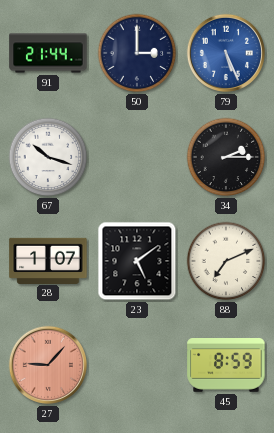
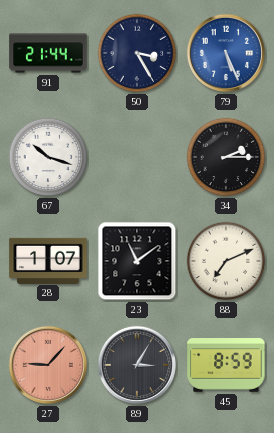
50: 3:00 -> 3:25 (137, 53)
23: 5:09 -> 11:09 (137, 261)
89: none -> 3:05 (137, 365)
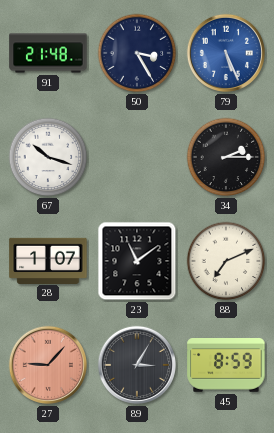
91: 21:44 -> 21:48 (48, 53)
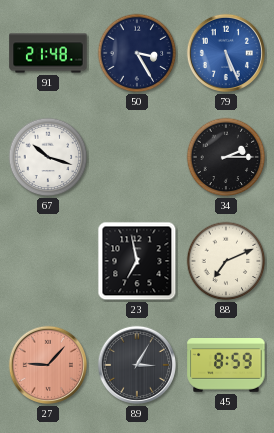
28: 1:07 -> none (48, 260)
23: 11:09 -> 6:58 (137, 261)
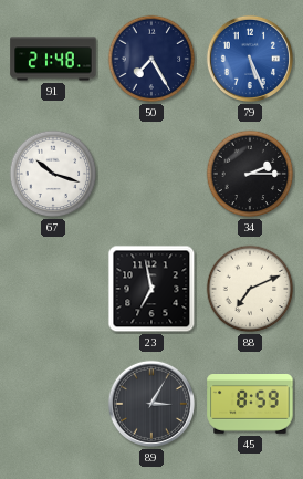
50: 3:25 -> 7:25 (151, 59)
27: 9:07 -> none (48, 365)
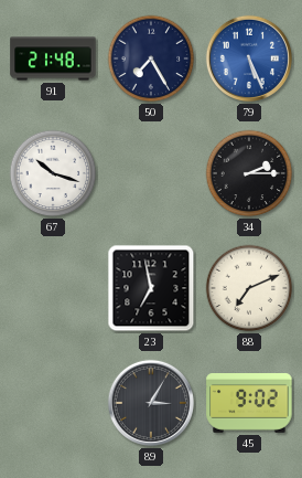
45: 8:59 -> 9:02 (249, 404)
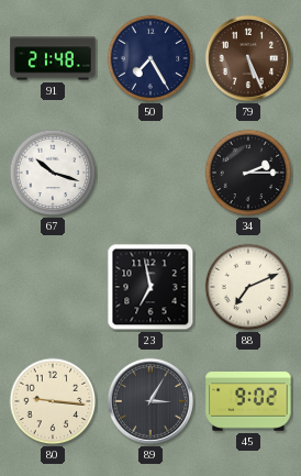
79 dial: blue -> brown (248, 58)
80: none -> 9:16 (53, 401)
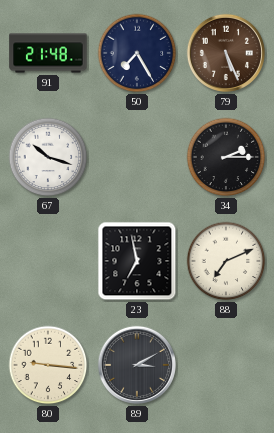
89: 3:05 -> 3:10 (137, 365)
45: 9:02 -> none (248, 402)
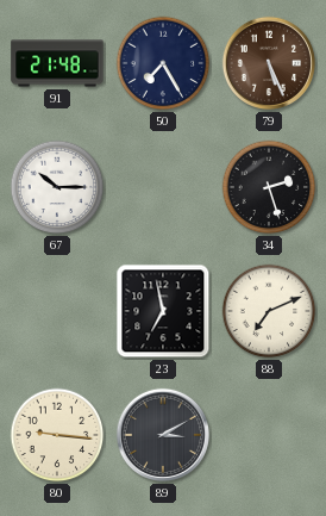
67: 10:18 -> 10:15 (57, 187)
34: 2:15 -> 2:27 (269, 187)
